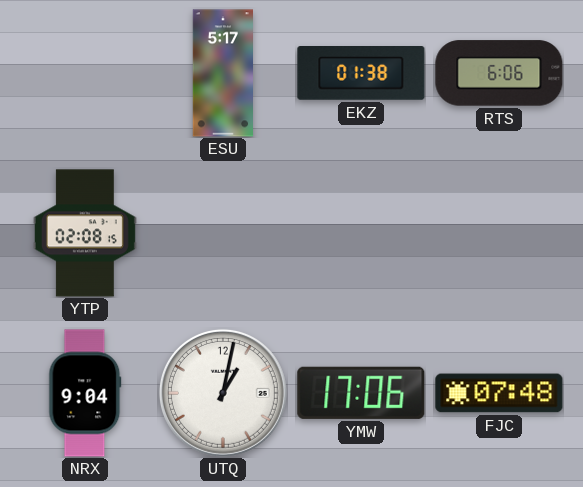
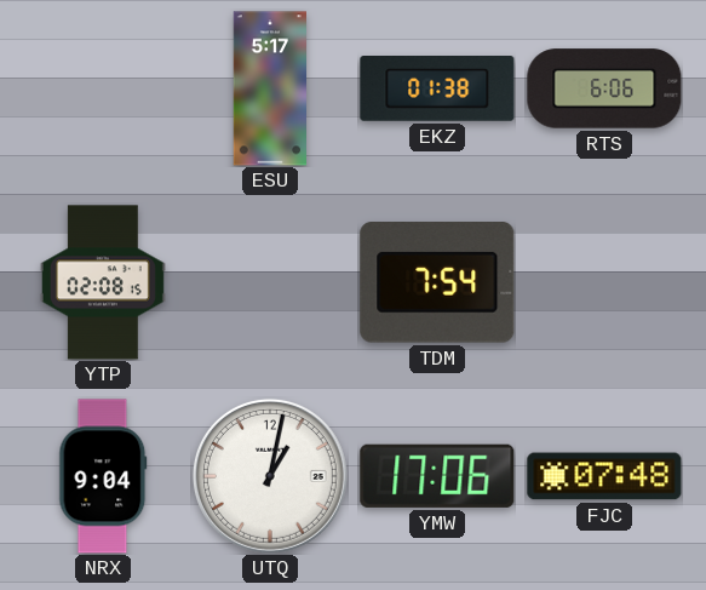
TDM: none -> 7:54 (437, 283)
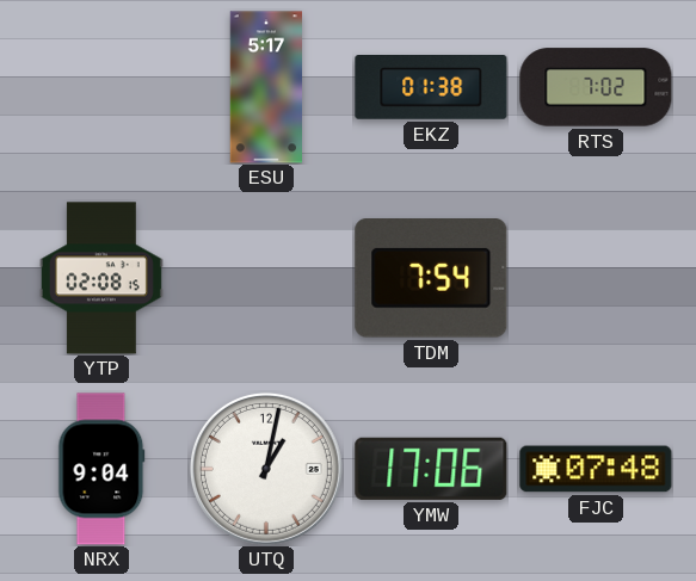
RTS: 6:06 -> 7:02 (596, 87)
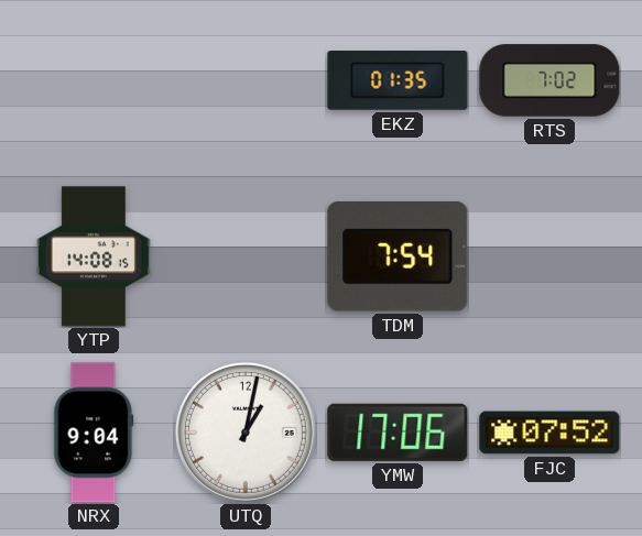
ESU: 5:17 -> none (265, 87)
EKZ: 01:38 -> 01:35 (398, 81)
YTP: 02:08 -> 14:08 (94, 256)
FJC: 07:48 -> 07:52 (549, 433)
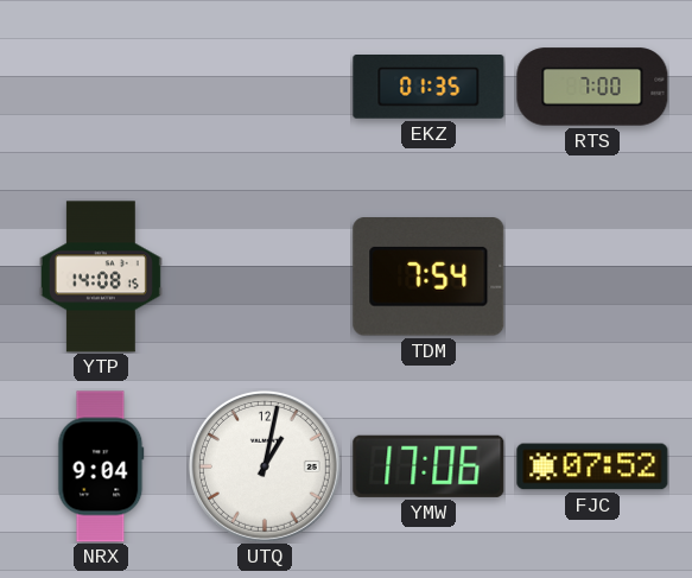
RTS: 7:02 -> 7:00 (592, 87)
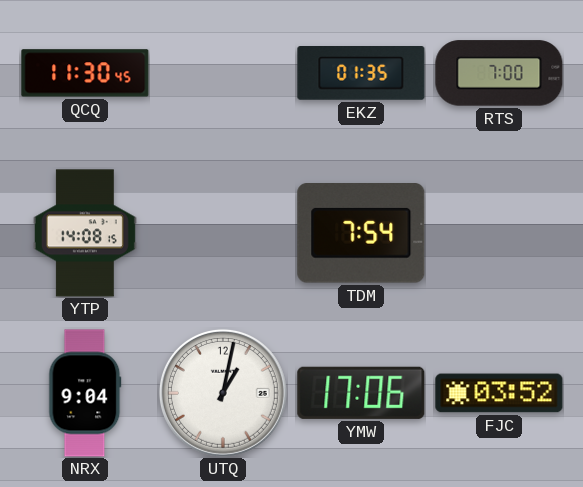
QCQ: none -> 11:30 (85, 73)
FJC: 07:52 -> 03:52 (499, 393)
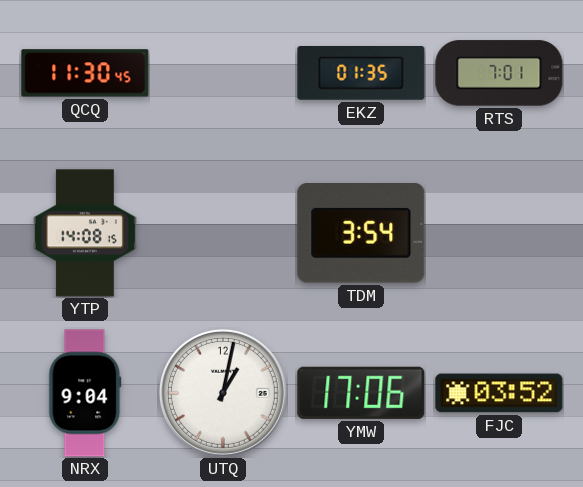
RTS: 7:00 -> 7:01 (499, 73)
TDM: 7:54 -> 3:54 (361, 234)
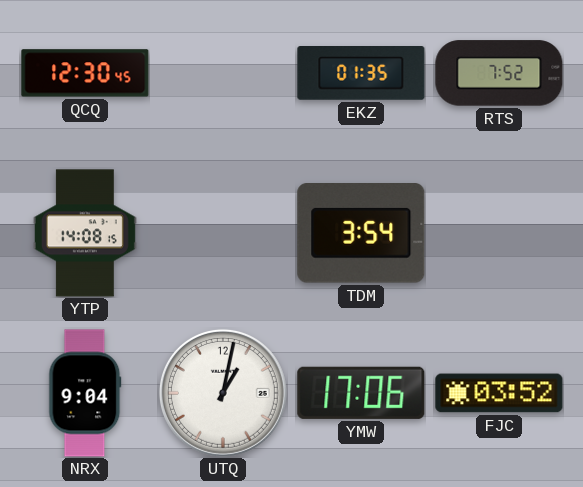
QCQ: 11:30 -> 12:30 (85, 73)
RTS: 7:01 -> 7:52 (499, 73)
